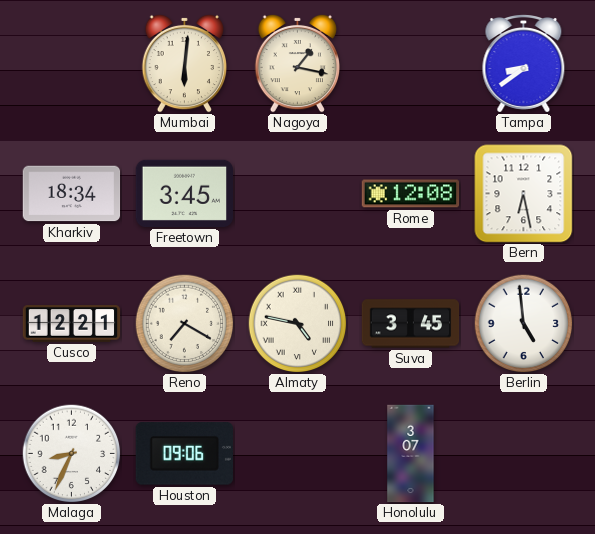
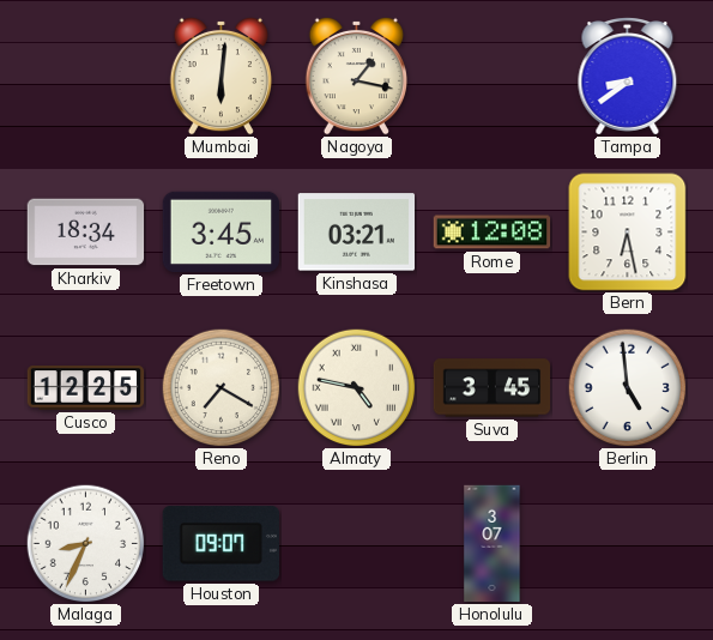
Kinshasa: none -> 03:21 (356, 233)
Cusco: 12:21 -> 12:25 (86, 388)
Houston: 09:06 -> 09:07 (220, 544)
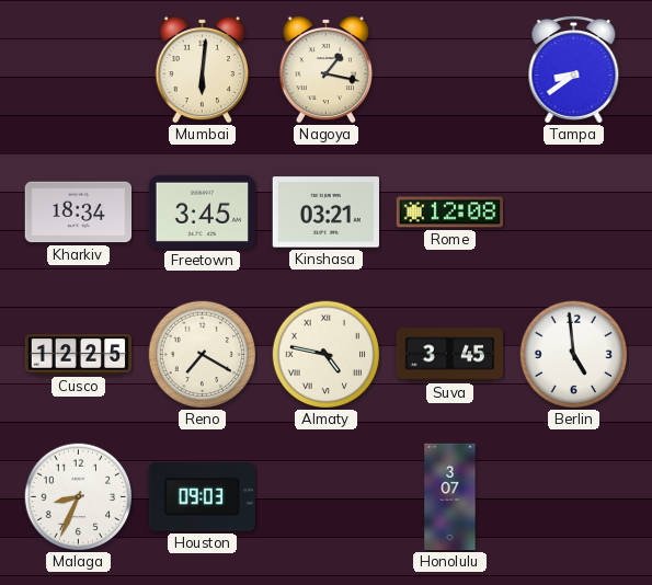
Bern: 6:28 -> none (628, 233)
Houston: 09:07 -> 09:03 (202, 497)
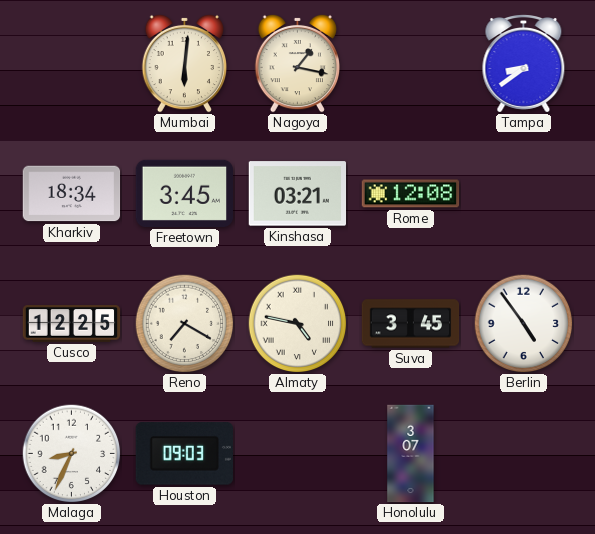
Berlin: 4:59 -> 4:54 (524, 324)
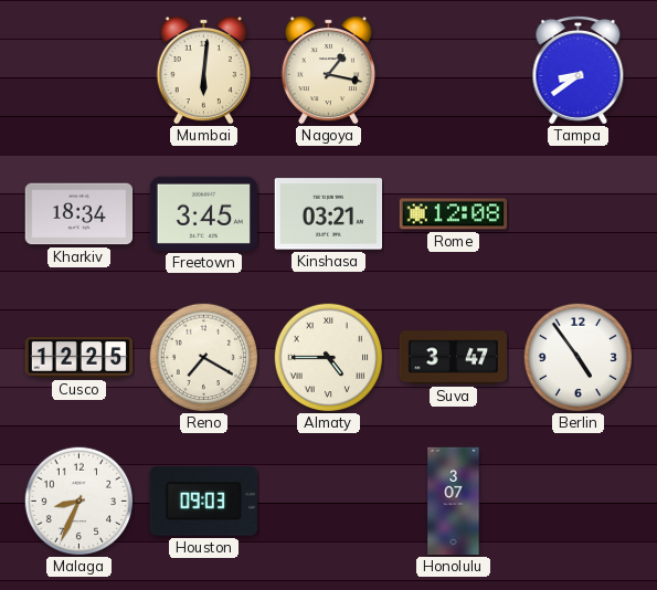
Almaty: 4:47 -> 4:45 (329, 358)
Suva: 3:45 -> 3:47 (454, 358)
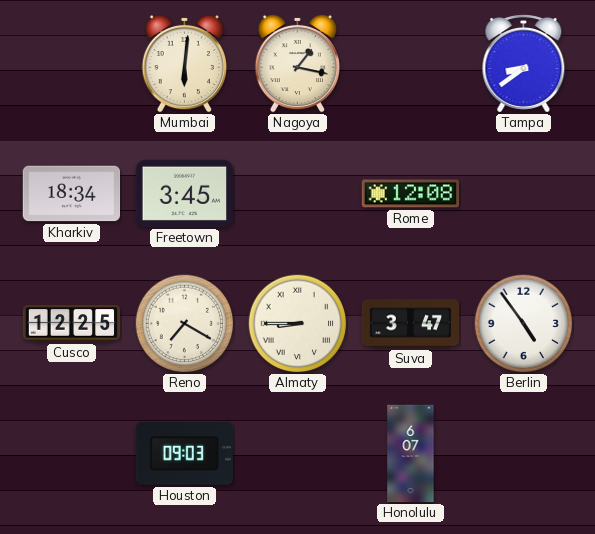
Kinshasa: 03:21 -> none (328, 214)
Almaty: 4:45 -> 8:45 (298, 324)
Malaga: 8:34 -> none (80, 502)
Honolulu: 3:07 -> 6:07 (411, 454)
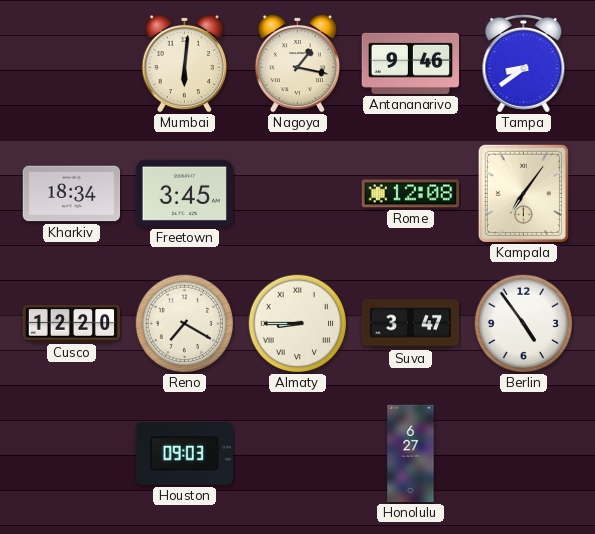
Antananarivo: none -> 9:46 (411, 63)
Kampala: none -> 7:06 (523, 193)
Cusco: 12:25 -> 12:20 (72, 324)
Honolulu: 6:07 -> 6:27 (411, 454)
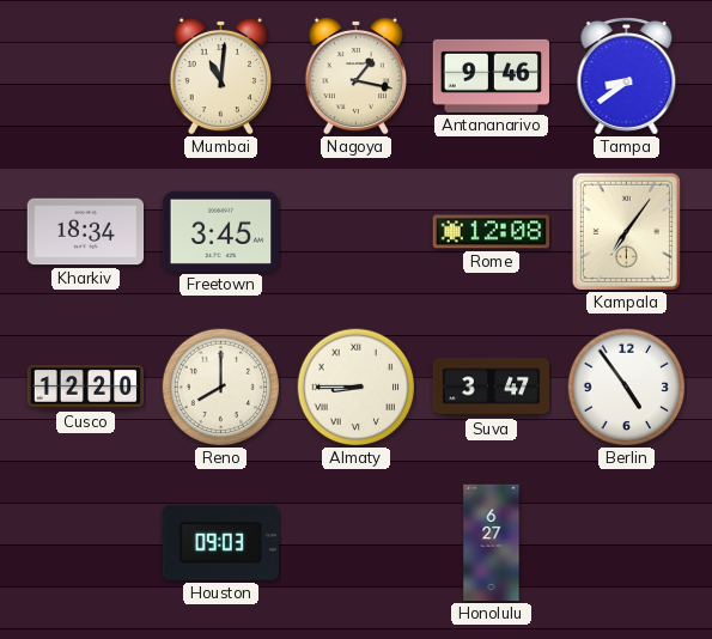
Mumbai: 6:01 -> 11:01 (220, 75)
Reno: 7:20 -> 8:00 (221, 388)
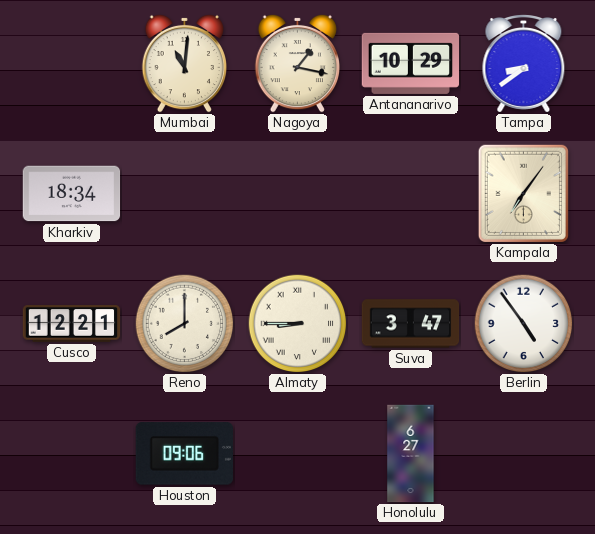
Antananarivo: 9:46 -> 10:29 (411, 63)
Freetown: 3:45 -> none (220, 231)
Rome: 12:08 -> none (492, 232)
Cusco: 12:20 -> 12:21 (72, 324)
Houston: 09:03 -> 09:06 (184, 454)
